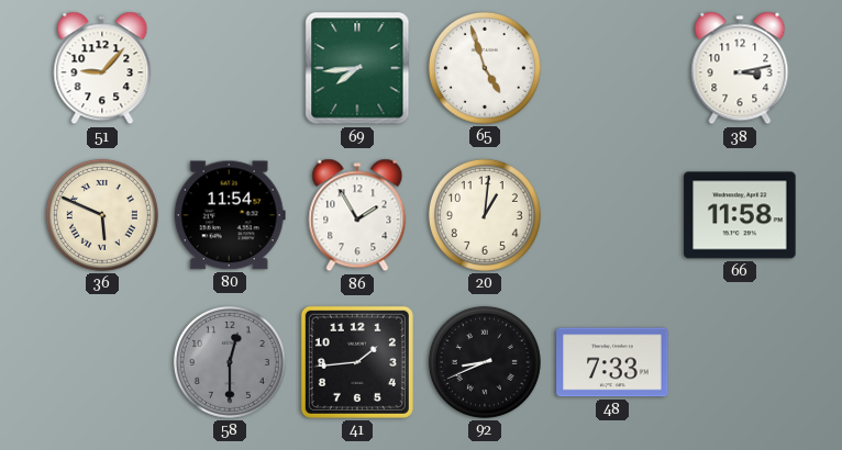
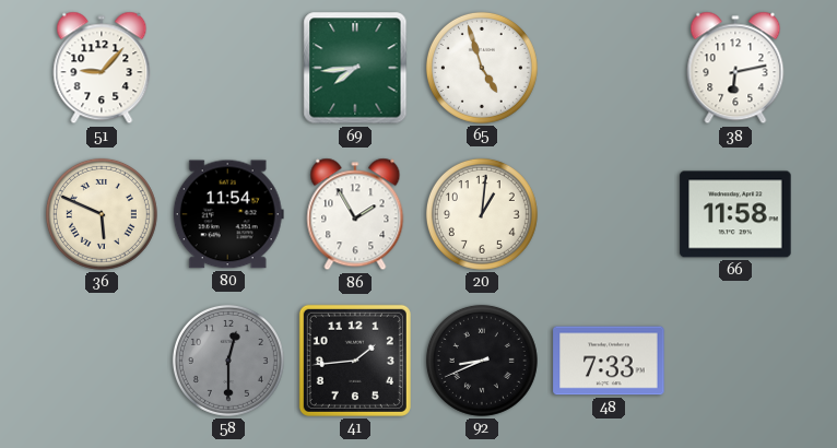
38: 3:13 -> 6:13 (735, 68)
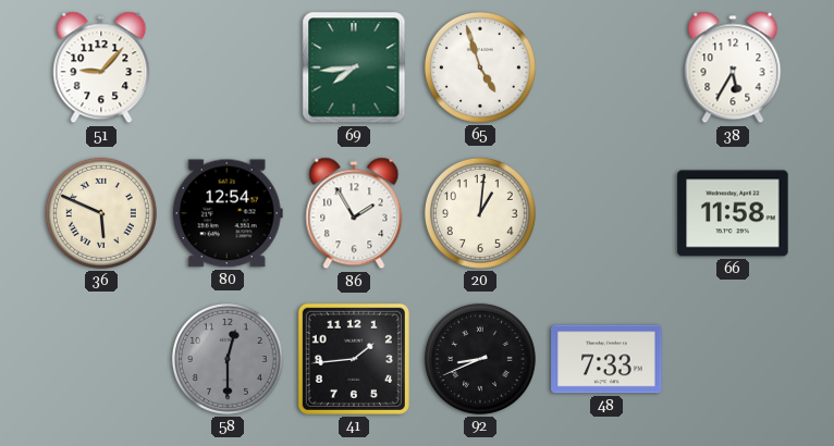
38: 6:13 -> 5:35 (733, 67)
80: 11:54 -> 12:54 (228, 213)
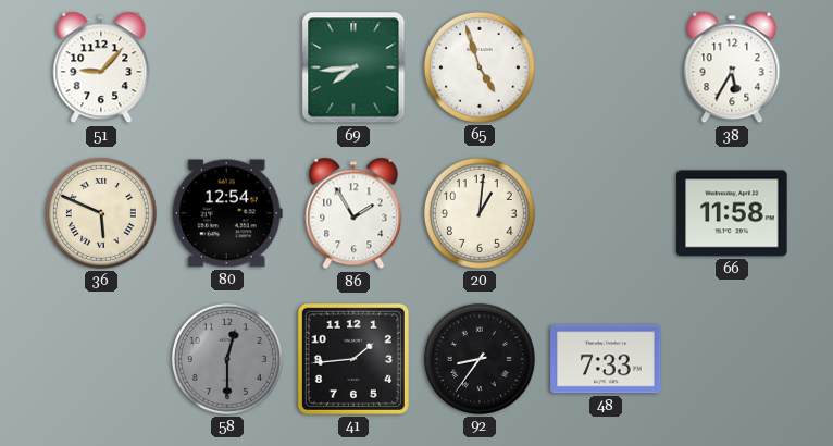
92: 8:41 -> 8:36 (480, 359)
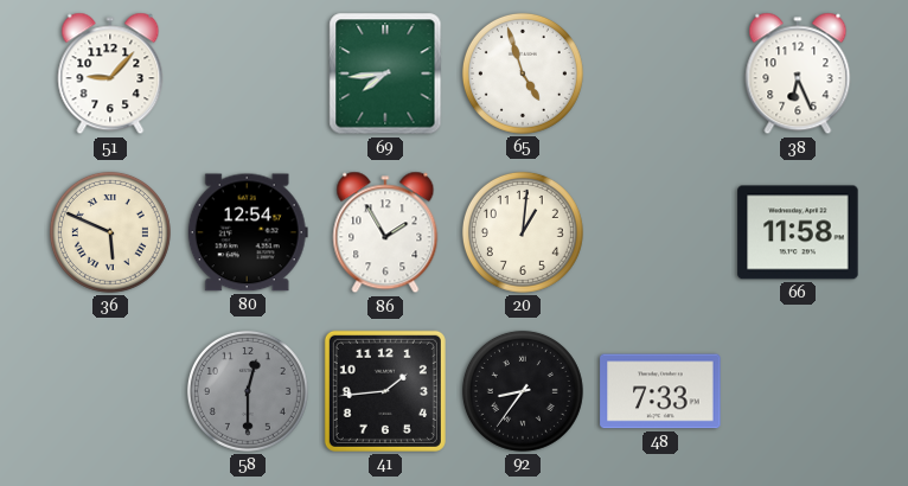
38: 5:35 -> 6:26 (798, 73)
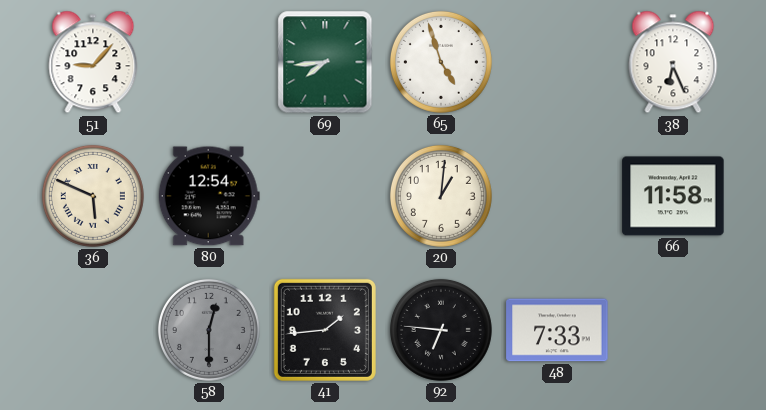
86: 1:55 -> none (385, 232)
92: 8:36 -> 6:46 (441, 330)
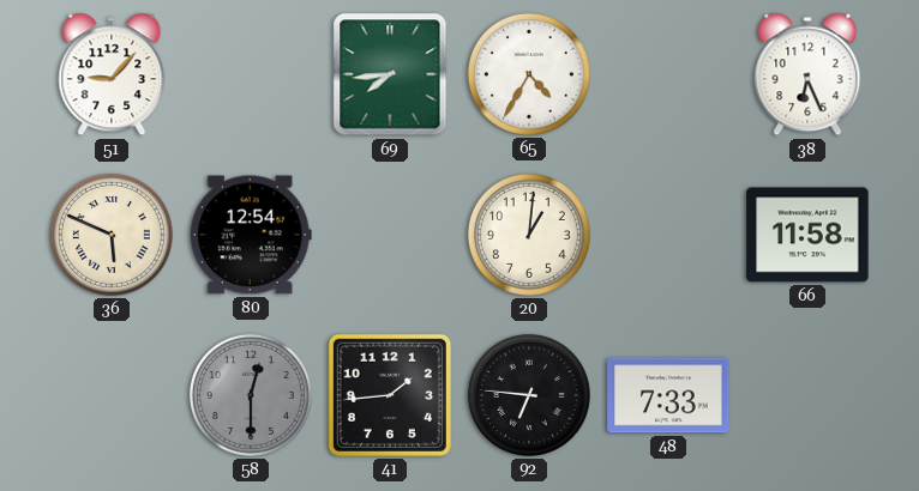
65: 4:57 -> 4:35 (529, 74)
